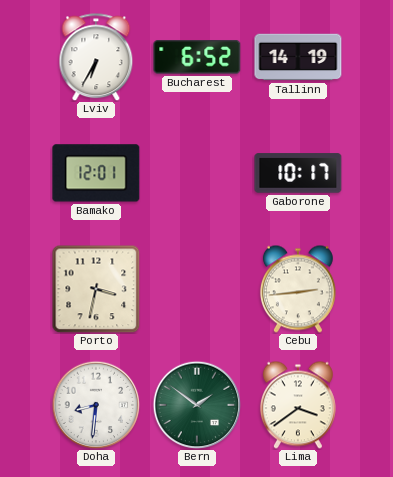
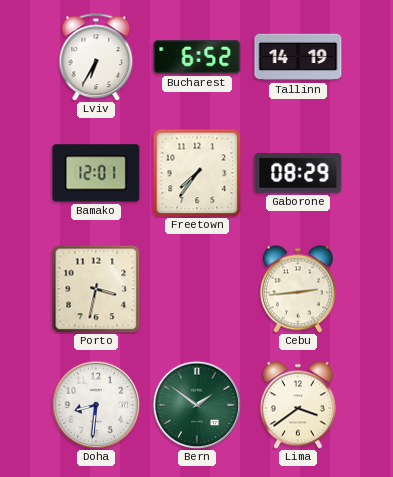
Freetown: none -> 7:36 (197, 173)
Gaborone: 10:17 -> 08:29 (298, 173)
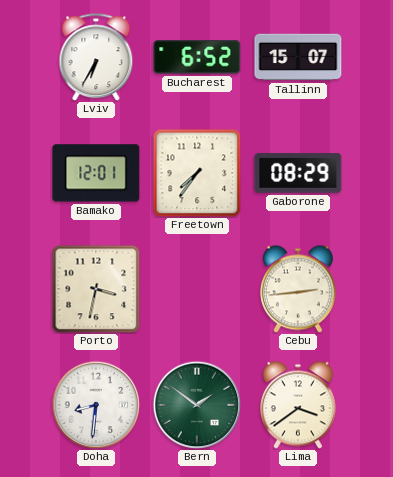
Tallinn: 14:19 -> 15:07 (298, 57)
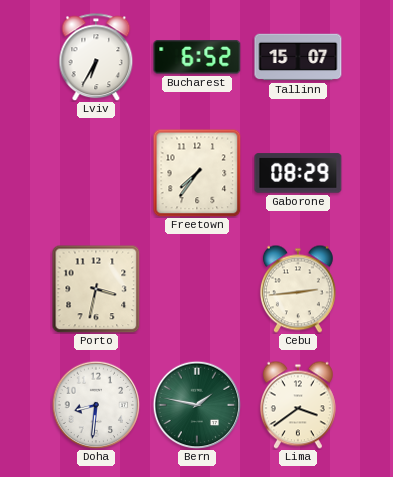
Bamako: 12:01 -> none (96, 173)
Bern: 1:51 -> 1:47 (197, 405)
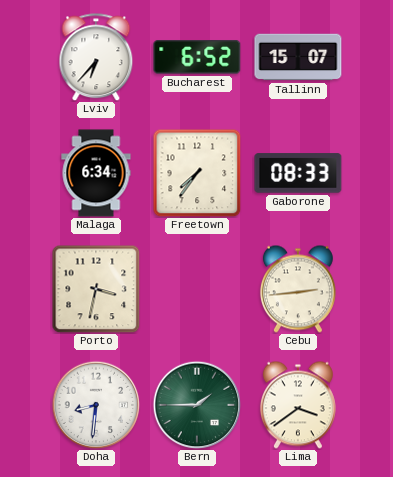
Lviv: 6:35 -> 6:37 (96, 57)
Malaga: none -> 6:34 (96, 173)
Gaborone: 08:29 -> 08:33 (298, 173)
Bern: 1:47 -> 1:45 (197, 405)
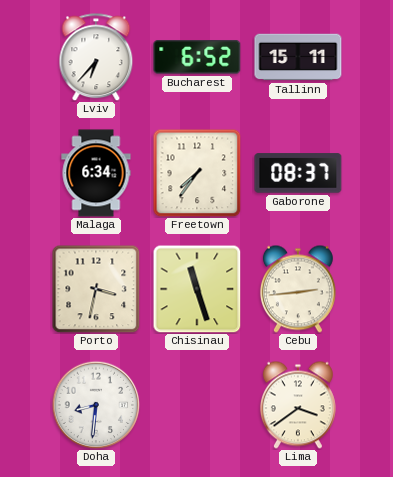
Tallinn: 15:07 -> 15:11 (298, 57)
Gaborone: 08:33 -> 08:37 (298, 173)
Chisinau: none -> 11:27 (197, 289)
Bern: 1:45 -> none (197, 405)
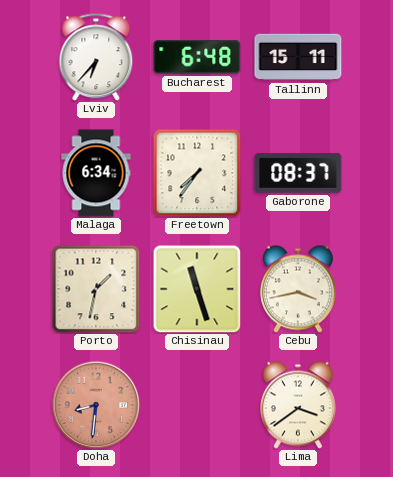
Bucharest: 6:52 -> 6:48 (197, 57)
Porto: 3:32 -> 1:32 (96, 289)
Cebu: 2:44 -> 3:43 (298, 289)
Doha dial: white -> salmon (96, 405)
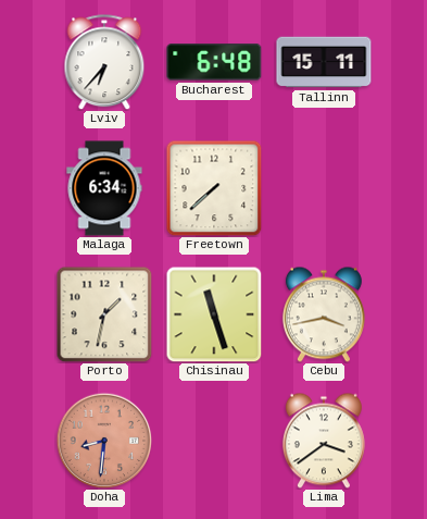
Freetown: 7:36 -> 7:38 (214, 188)
Gaborone: 08:37 -> none (298, 173)
